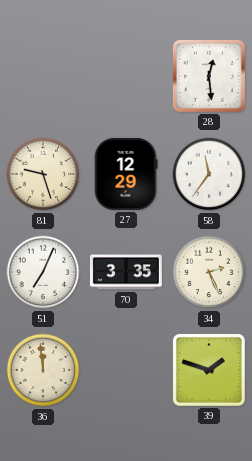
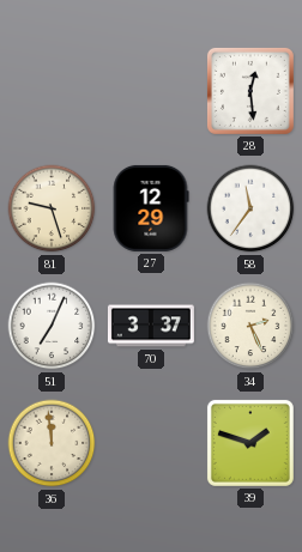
70: 3:35 -> 3:37 (151, 326)
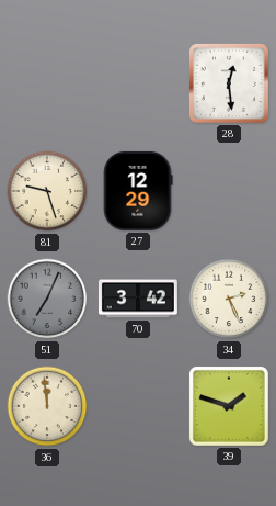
58: 11:36 -> none (250, 208)
51 dial: white -> grey (47, 299)
70: 3:37 -> 3:42 (138, 299)
